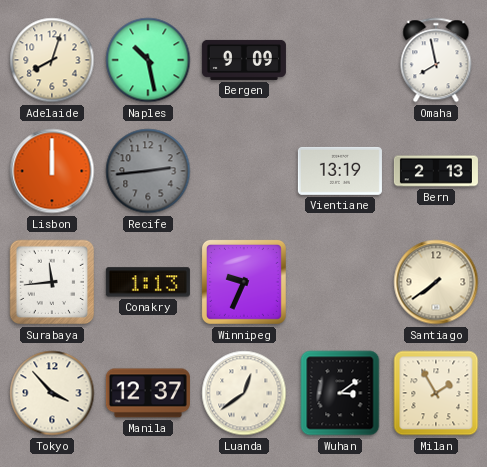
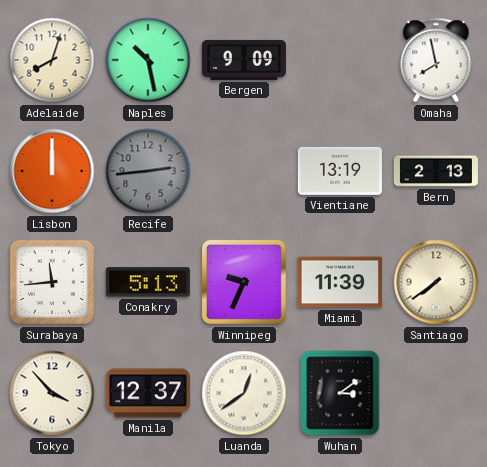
Conakry: 1:13 -> 5:13 (148, 282)
Miami: none -> 11:39 (340, 282)
Milan: 1:55 -> none (436, 393)
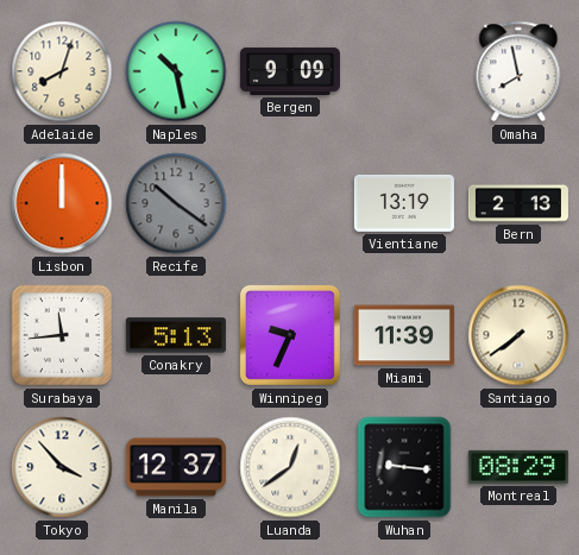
Recife: 2:44 -> 10:21 (176, 203)
Wuhan: 3:09 -> 9:16 (404, 467)
Montreal: none -> 08:29 (518, 467)
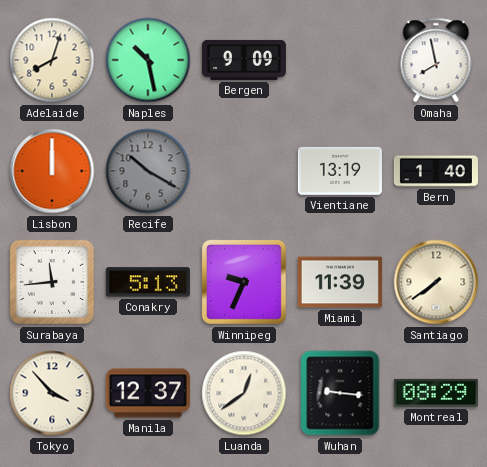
Recife: 10:21 -> 10:20 (148, 171)
Bern: 2:13 -> 1:40 (436, 171)
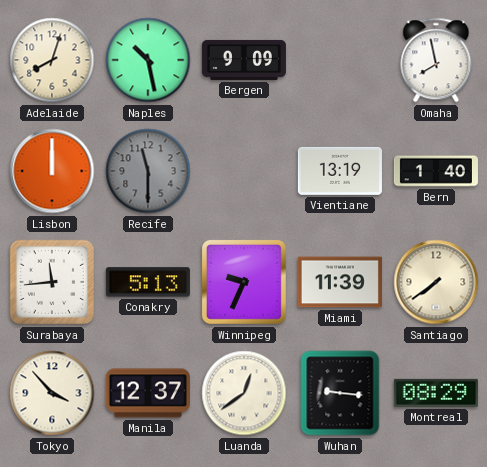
Recife: 10:20 -> 11:30 (148, 171)
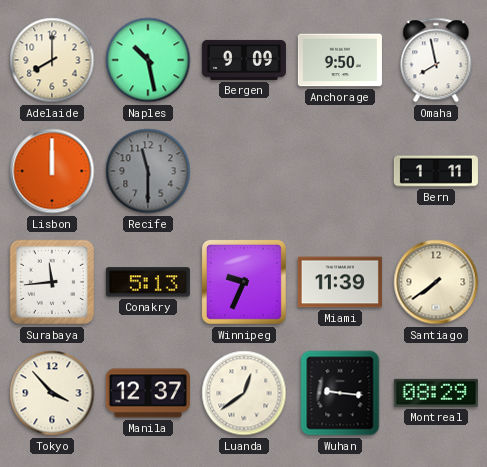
Adelaide: 8:03 -> 8:00 (52, 60)
Anchorage: none -> 9:50 (340, 60)
Vientiane: 13:19 -> none (340, 171)
Bern: 1:40 -> 1:11 (436, 171)
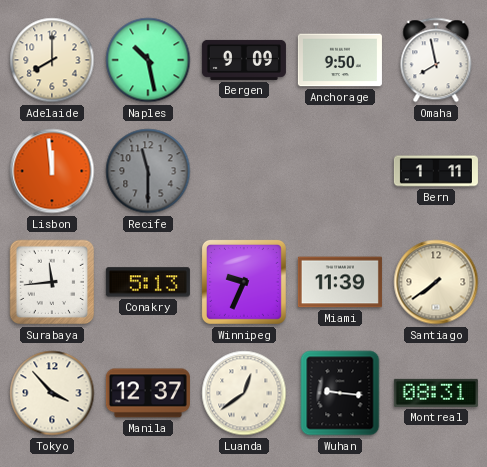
Lisbon: 12:00 -> 11:59 (52, 171)
Montreal: 08:29 -> 08:31 (436, 393)
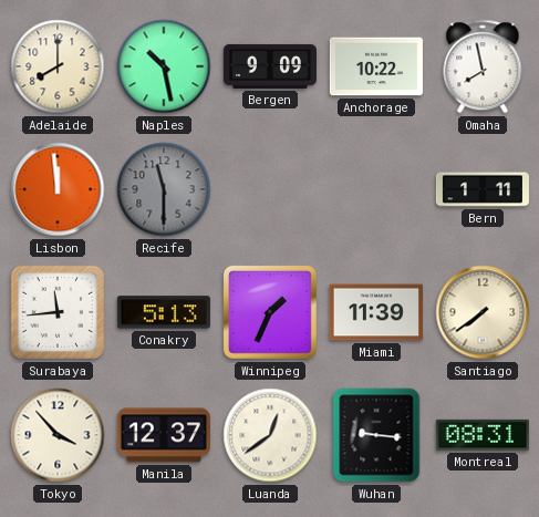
Anchorage: 9:50 -> 10:22 (376, 66)
Winnipeg: 9:34 -> 1:34 (270, 312)
